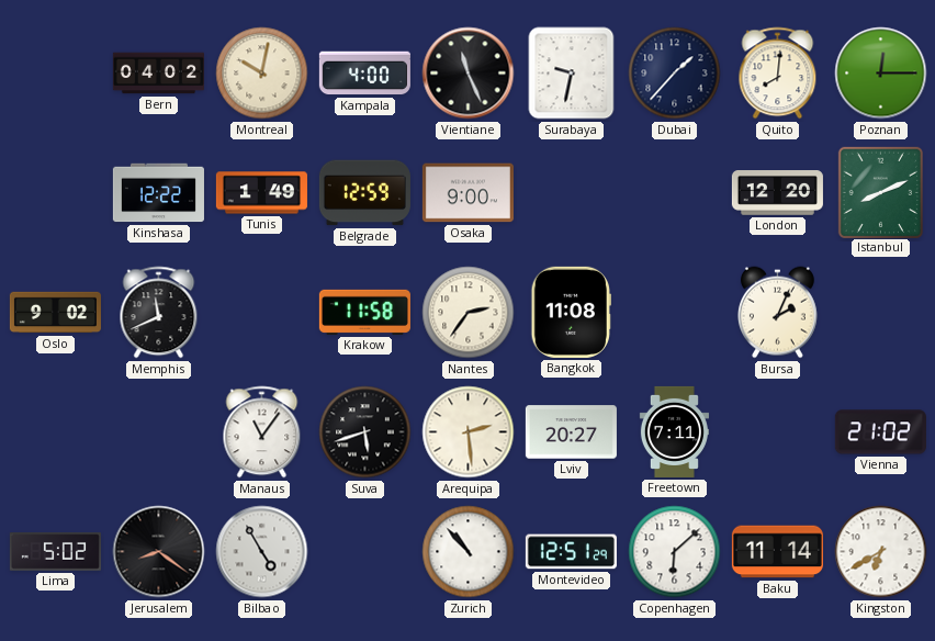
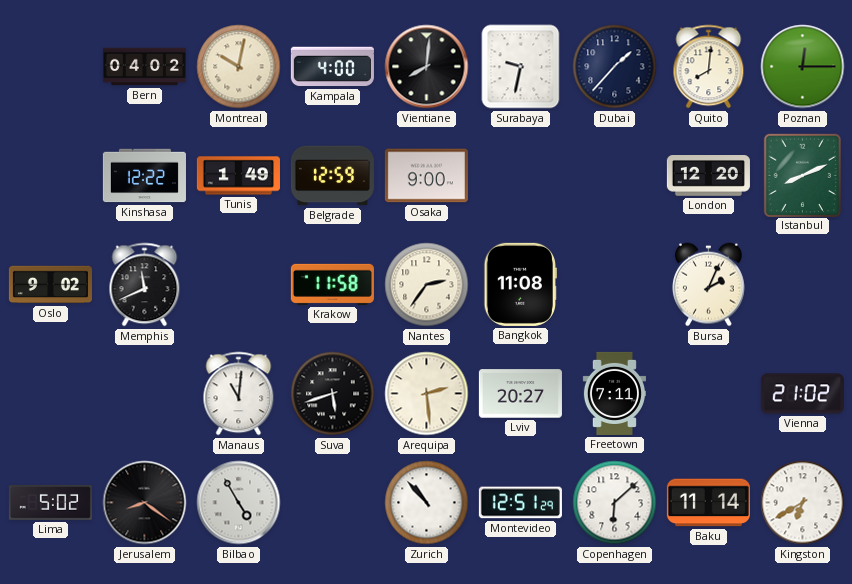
Vientiane: 11:26 -> 8:01 (427, 67)
Manaus: 11:06 -> 11:01 (239, 394)
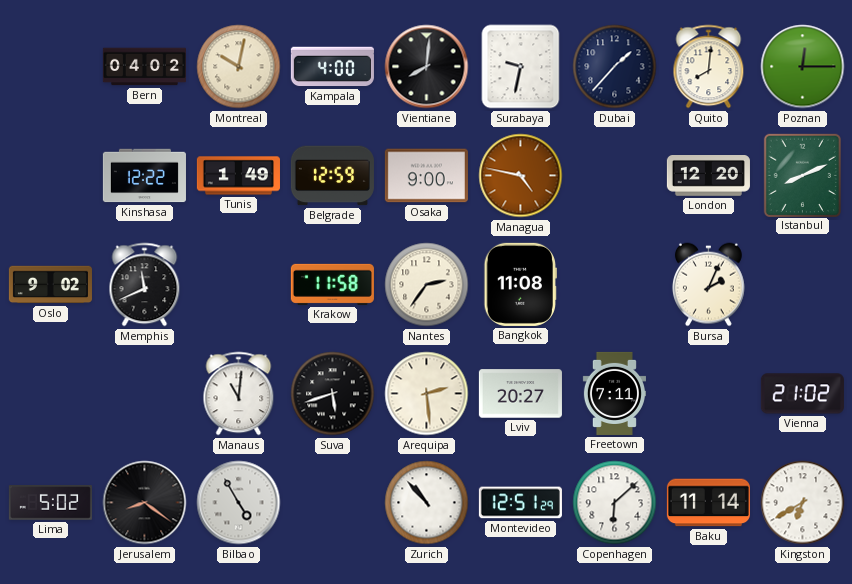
Managua: none -> 4:47 (521, 176)
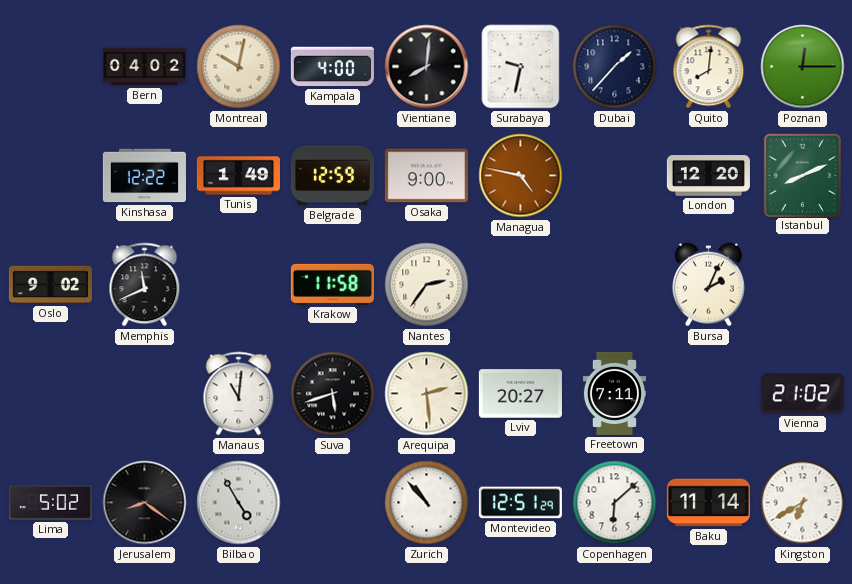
Bangkok: 11:08 -> none (520, 284)
